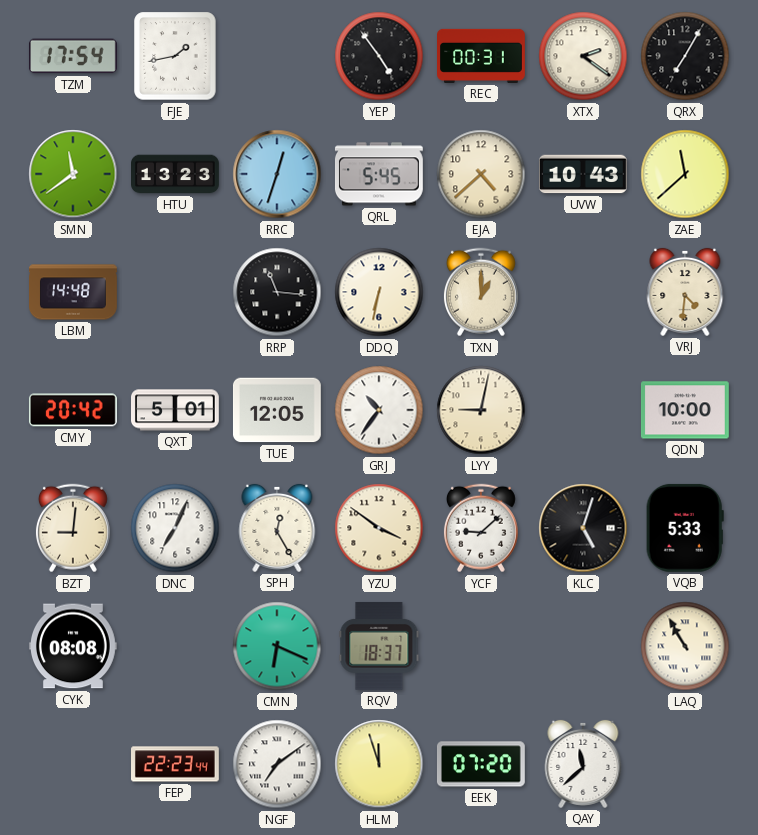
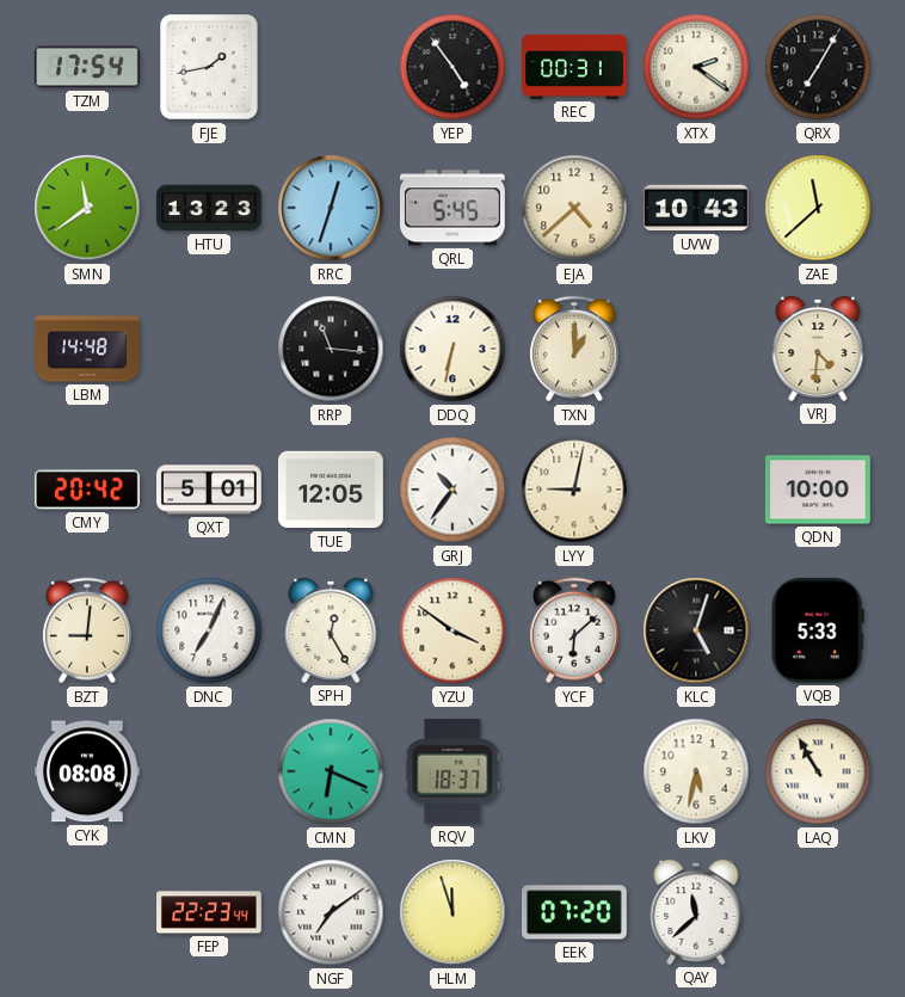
YCF: 9:08 -> 6:08 (574, 630)
LKV: none -> 5:32 (696, 771)
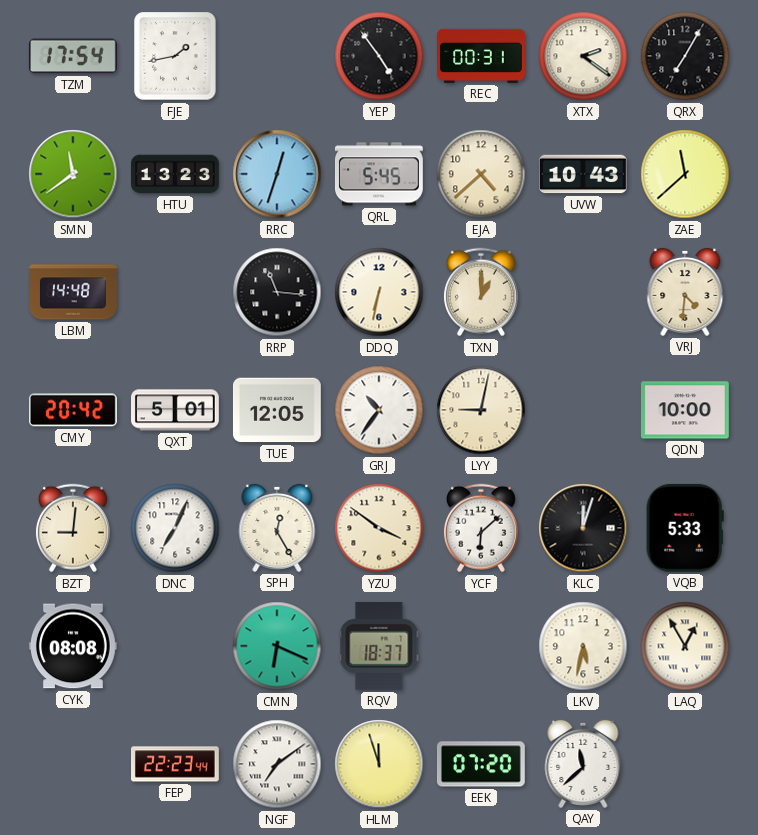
KLC: 5:03 -> 12:03 (583, 528)
LAQ: 10:55 -> 12:55 (685, 646)
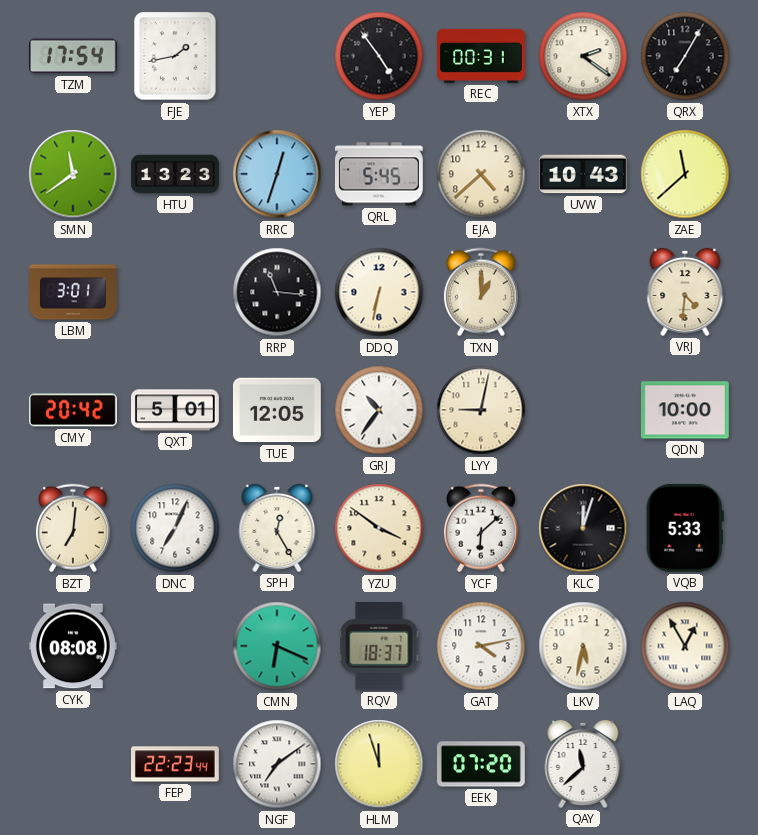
LBM: 14:48 -> 3:01 (74, 292)
BZT: 9:01 -> 7:01 (73, 528)
GAT: none -> 4:13 (481, 646)
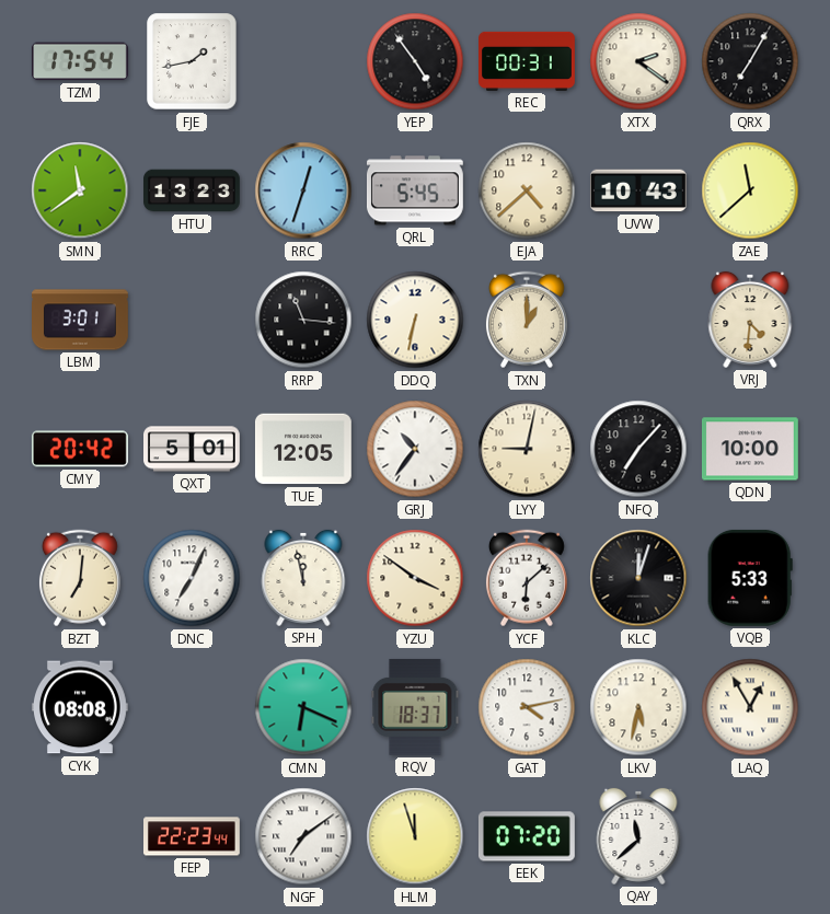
NFQ: none -> 7:07 (638, 449)
SPH: 12:25 -> 11:58 (303, 578)
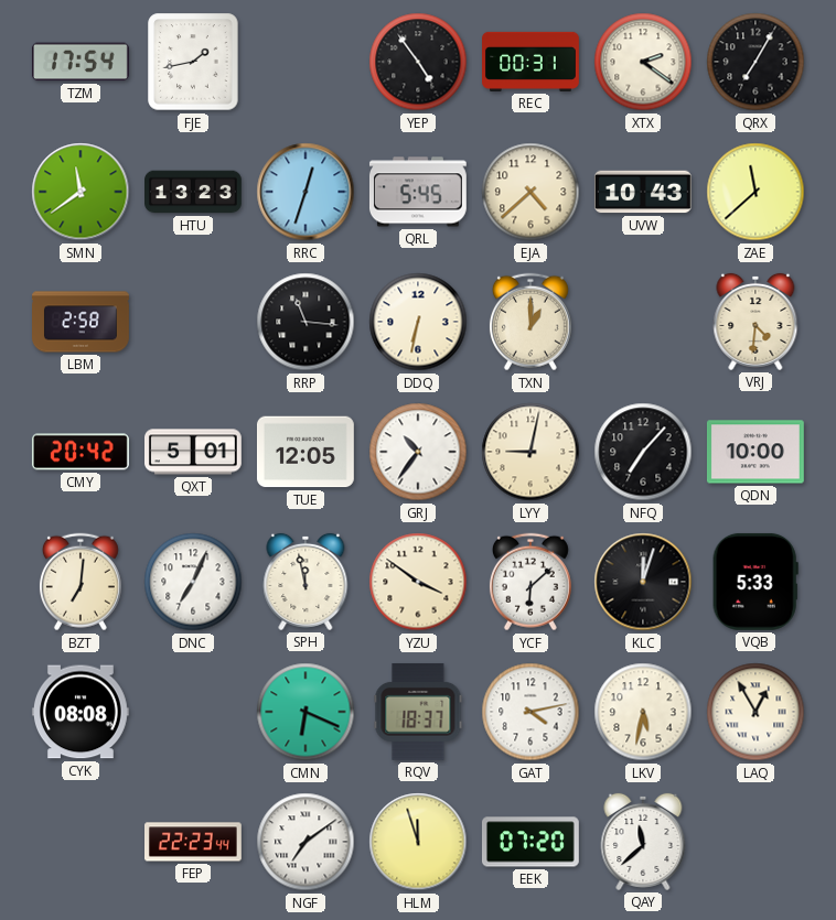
LBM: 3:01 -> 2:58 (82, 322)
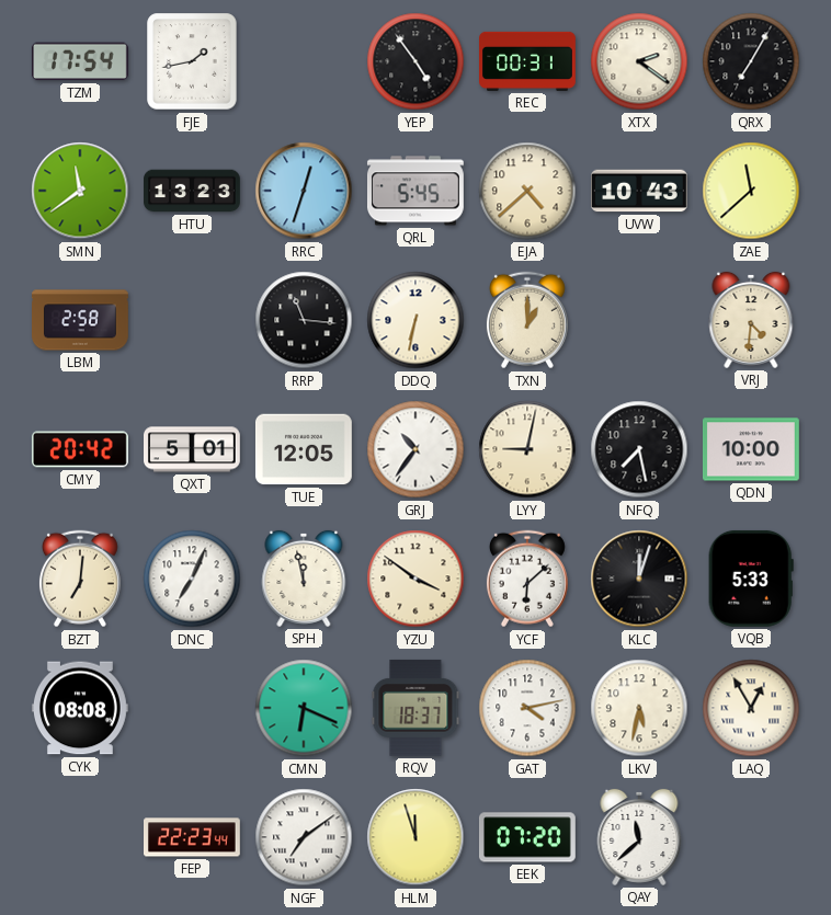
NFQ: 7:07 -> 7:28 (639, 449)
